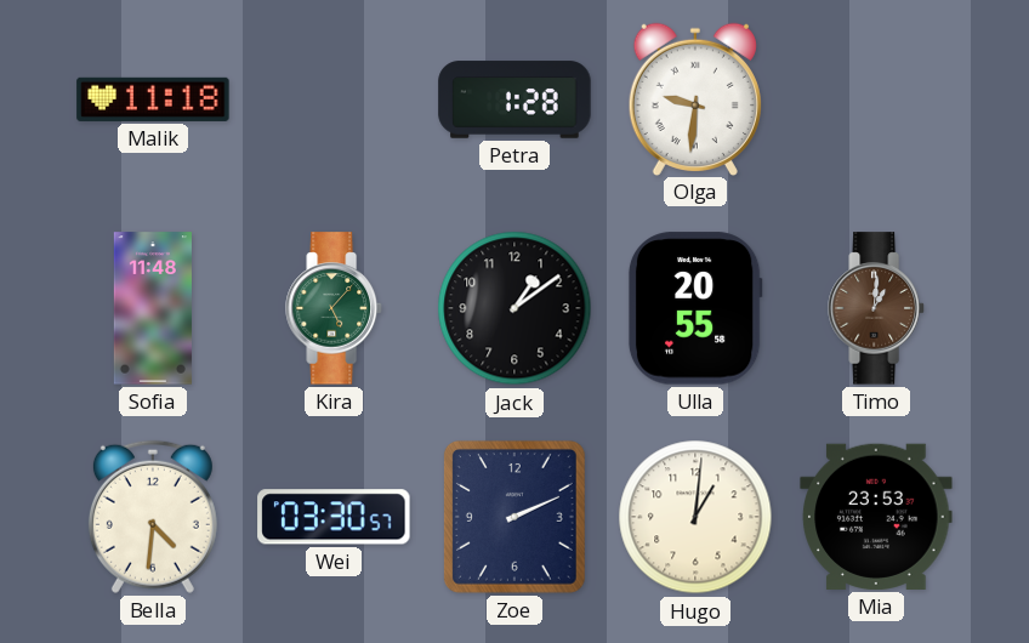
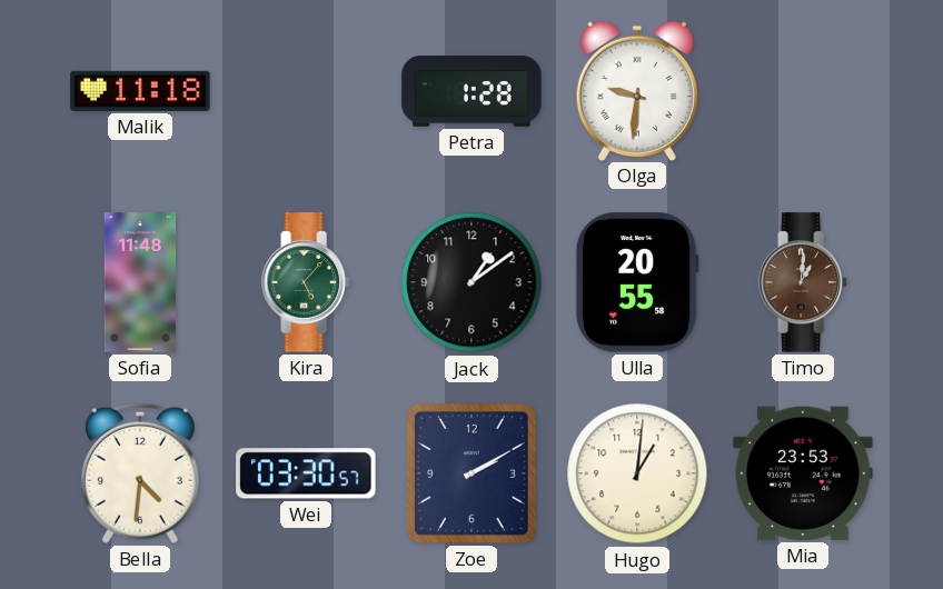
Zoe: 2:11 -> 2:10 (471, 473)
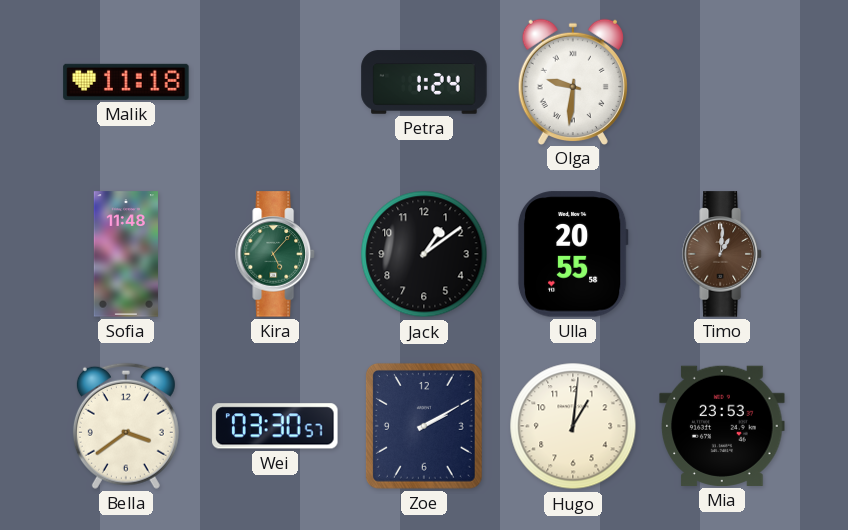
Petra: 1:28 -> 1:24 (424, 82)
Bella: 4:31 -> 3:39 (126, 426)
